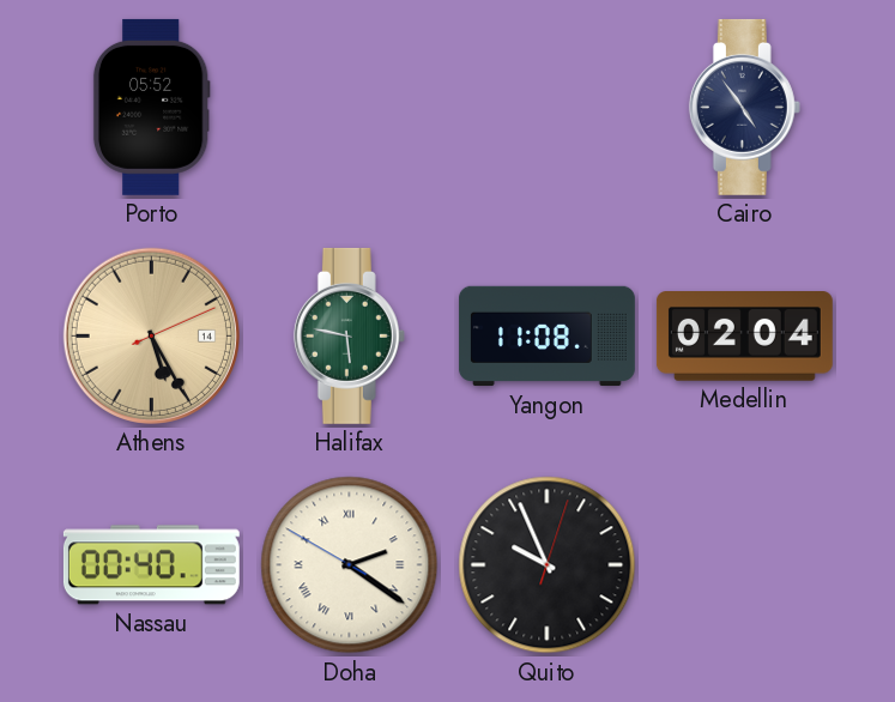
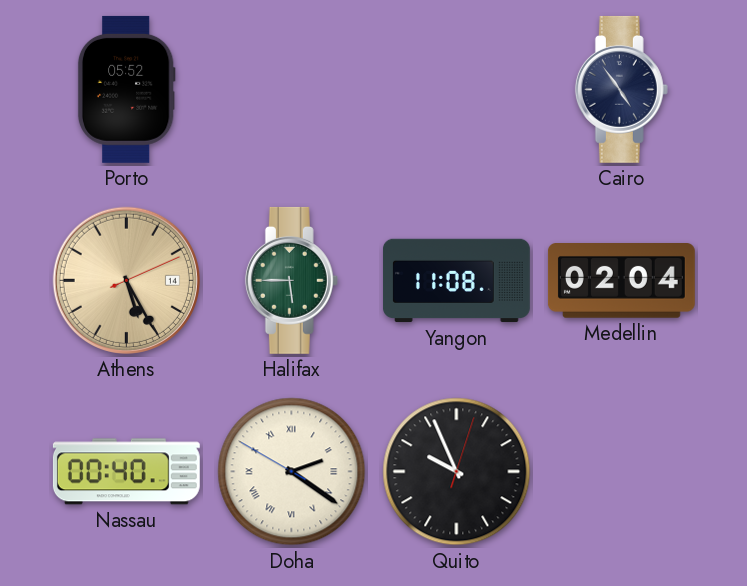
Halifax: 5:47 -> 5:45 (291, 280)
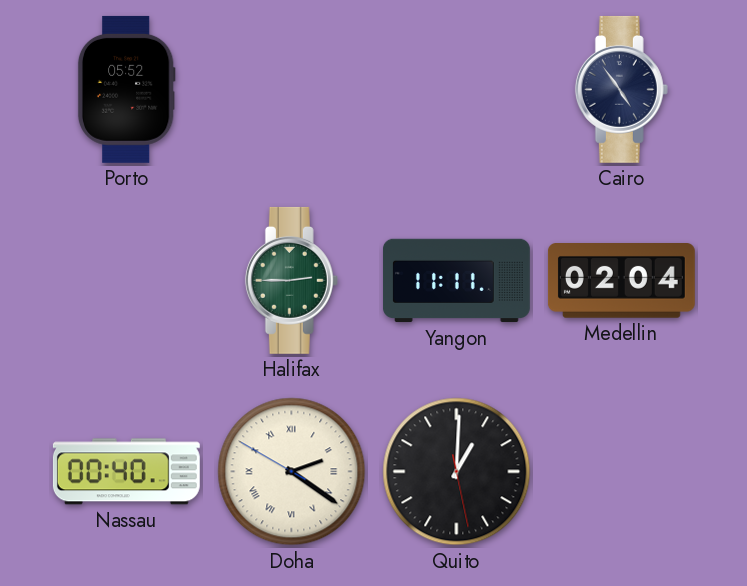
Athens: 5:25 -> none (126, 280)
Halifax: 5:45 -> 2:45 (291, 280)
Yangon: 11:08 -> 11:11 (457, 281)
Quito: 9:56 -> 1:00 (457, 472)
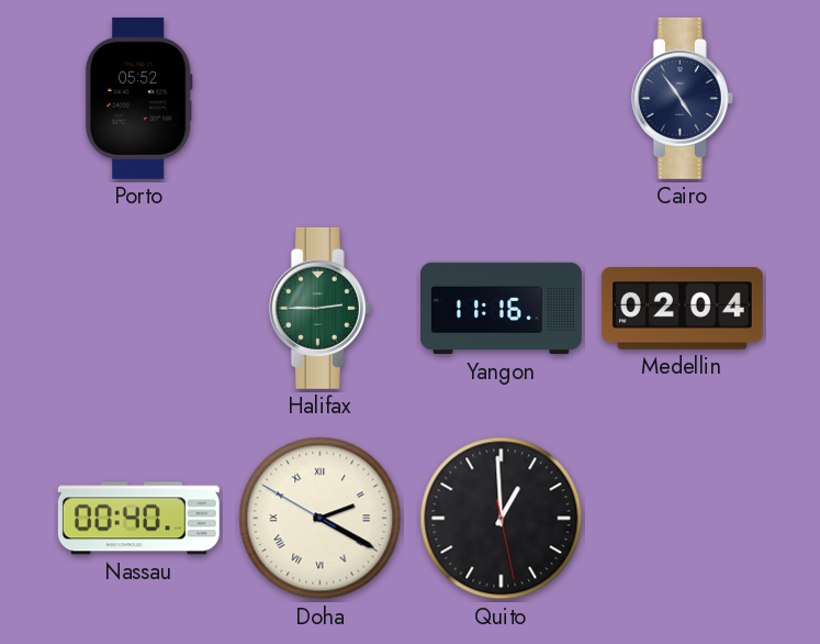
Yangon: 11:11 -> 11:16 (502, 309)
Doha: 2:20 -> 2:19 (321, 519)
Quito: 1:00 -> 12:59 (502, 519)
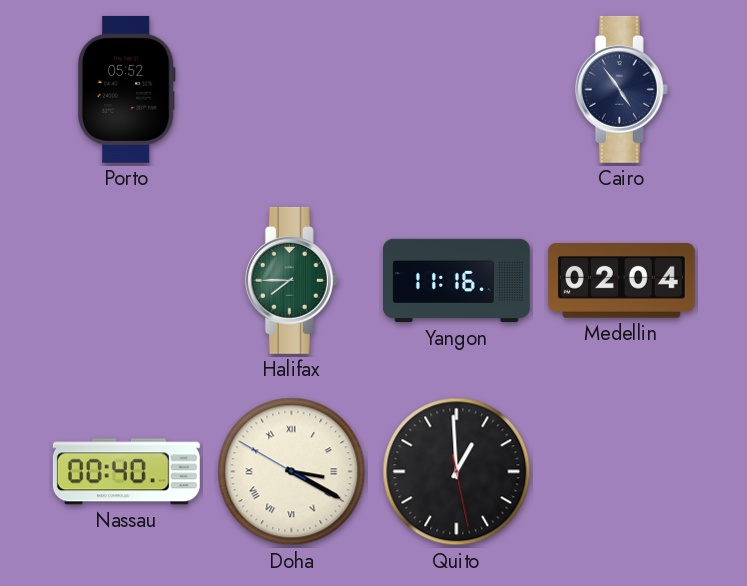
Halifax: 2:45 -> 7:45 (291, 280)
Doha: 2:19 -> 3:19 (292, 472)
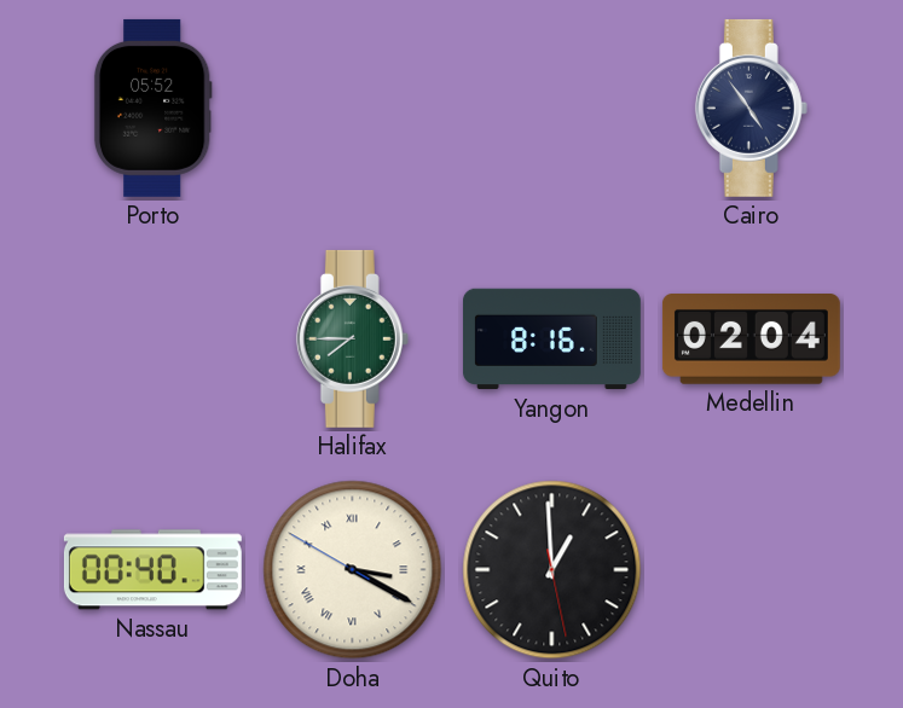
Yangon: 11:16 -> 8:16 (552, 340)
